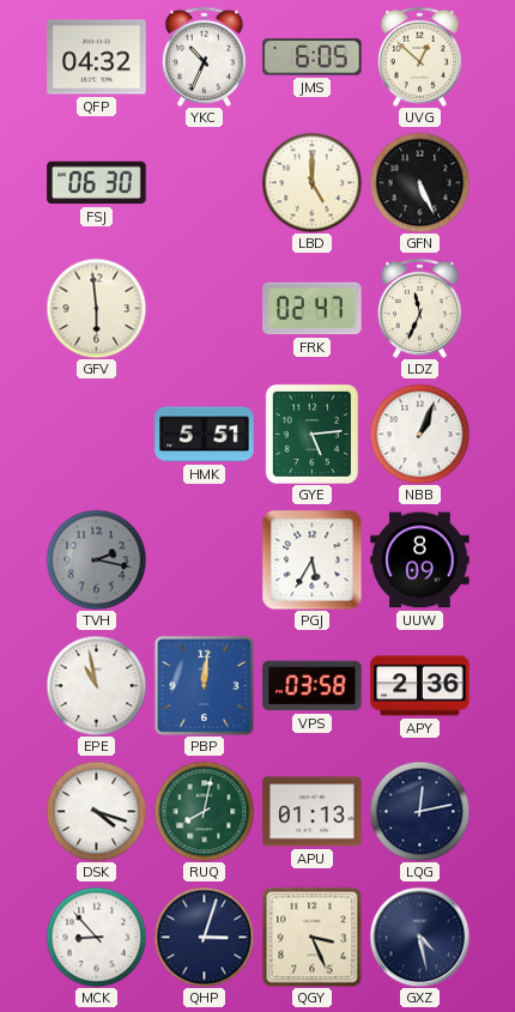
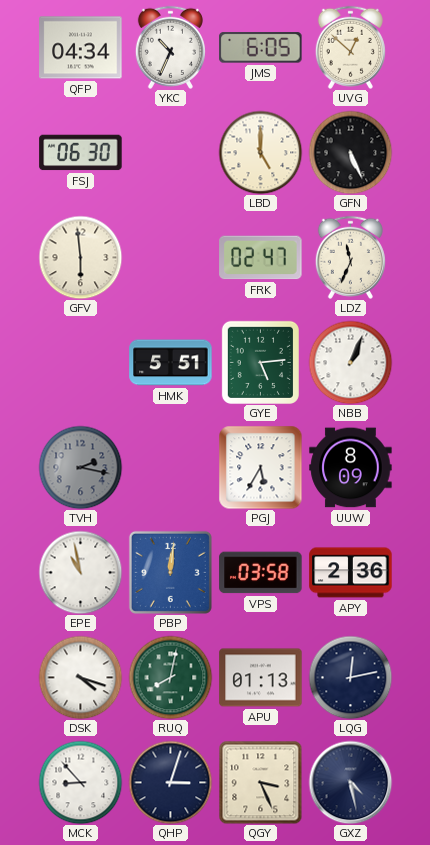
QFP: 04:32 -> 04:34 (81, 48)
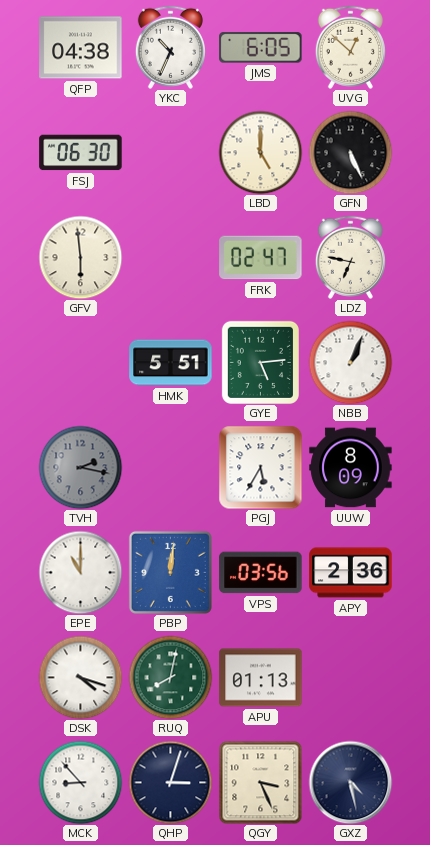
QFP: 04:34 -> 04:38 (81, 48)
LDZ: 11:34 -> 6:47 (350, 257)
EPE: 10:58 -> 11:00 (80, 572)
VPS: 03:58 -> 03:56 (261, 573)
LQG: 12:13 -> none (350, 677)
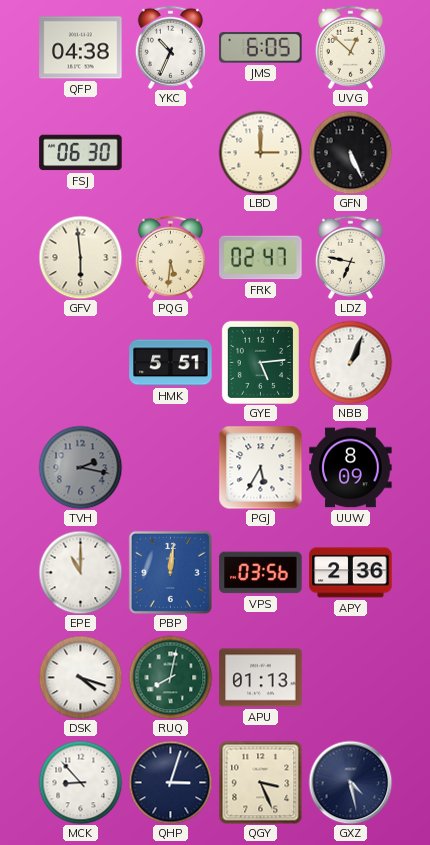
LBD: 5:00 -> 3:00 (260, 152)
PQG: none -> 5:31 (170, 257)
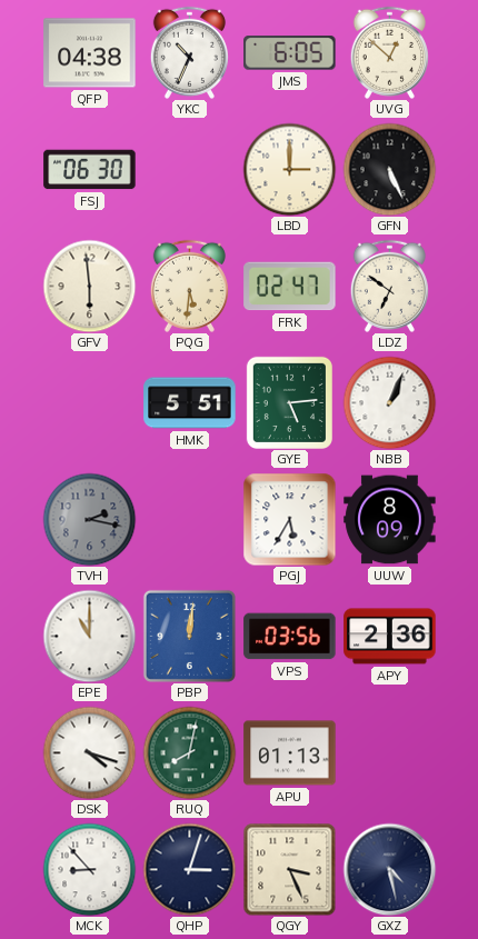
LDZ: 6:47 -> 6:51 (389, 286)
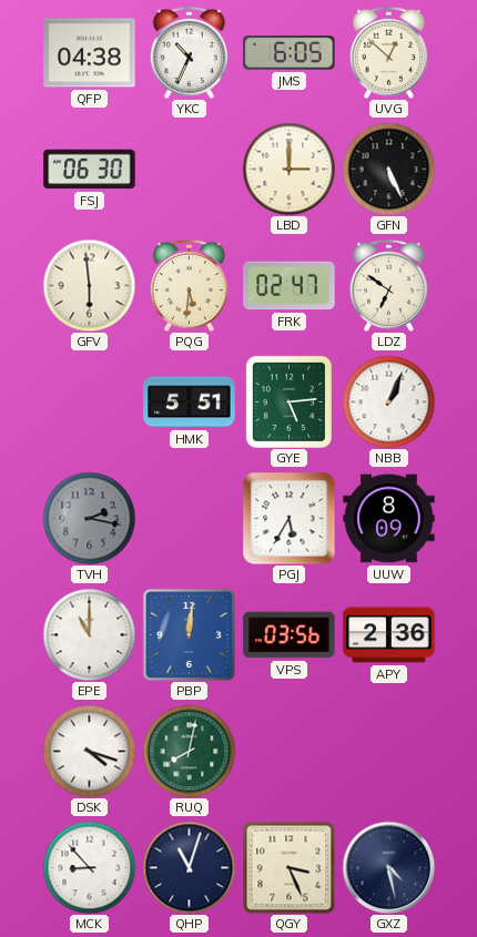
APU: 01:13 -> none (290, 753)
QHP: 3:03 -> 11:03 (189, 867)
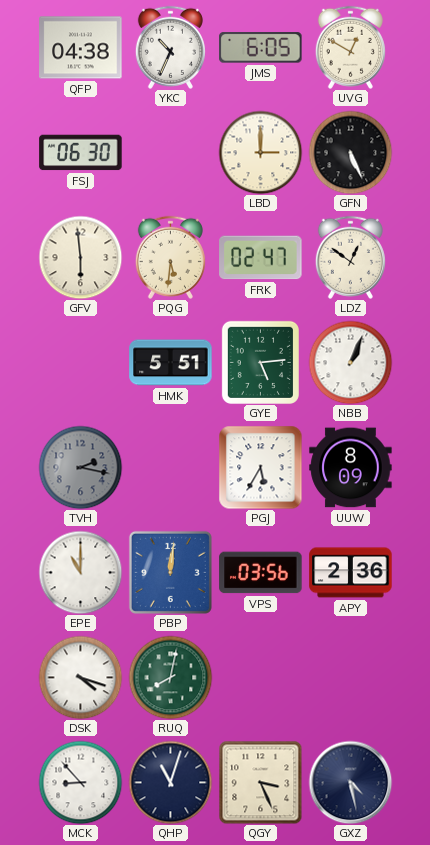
UVG: 12:52 -> 12:50 (350, 47)
LDZ: 6:51 -> 12:51 (350, 257)
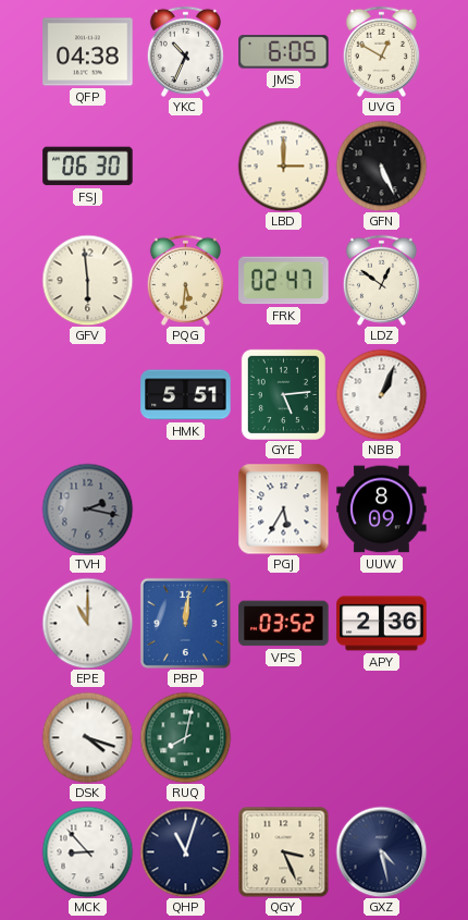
VPS: 03:56 -> 03:52 (284, 624)
